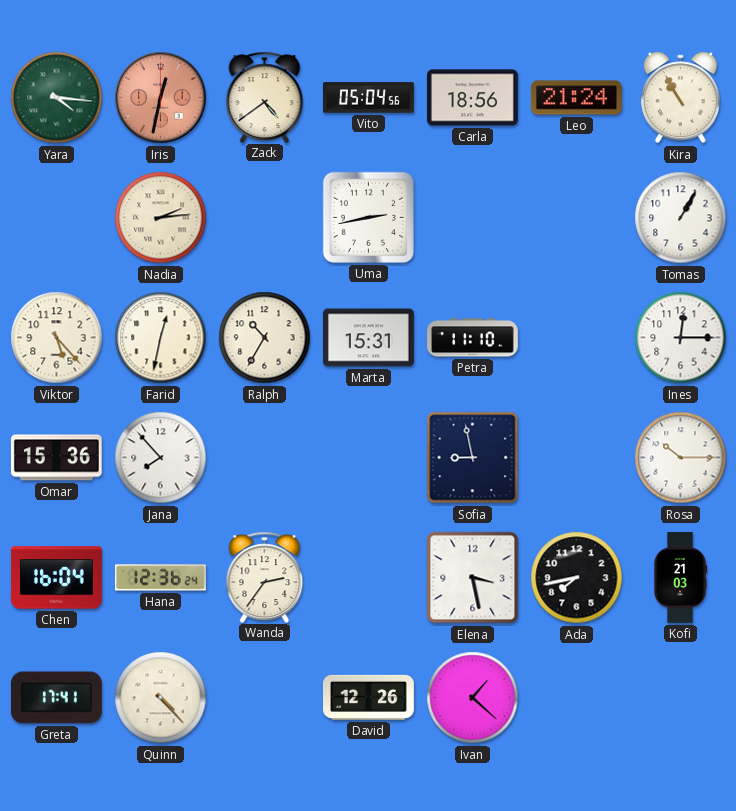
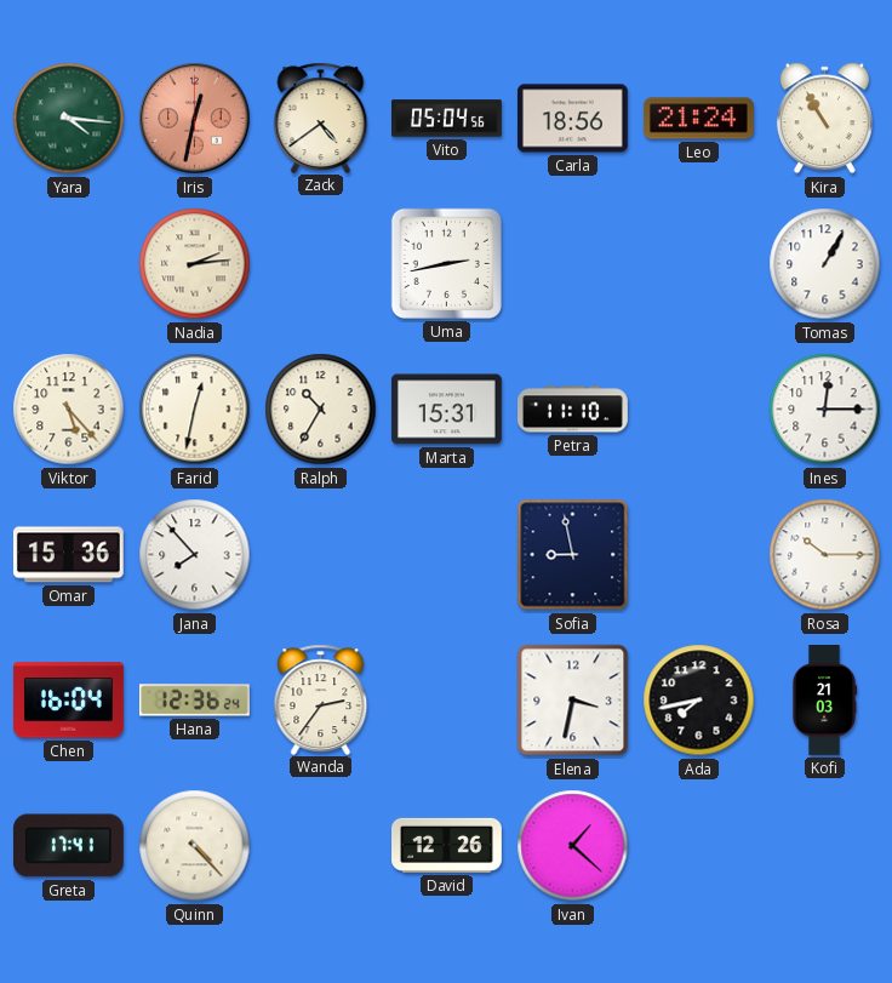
Elena: 3:28 -> 3:32 (573, 701)
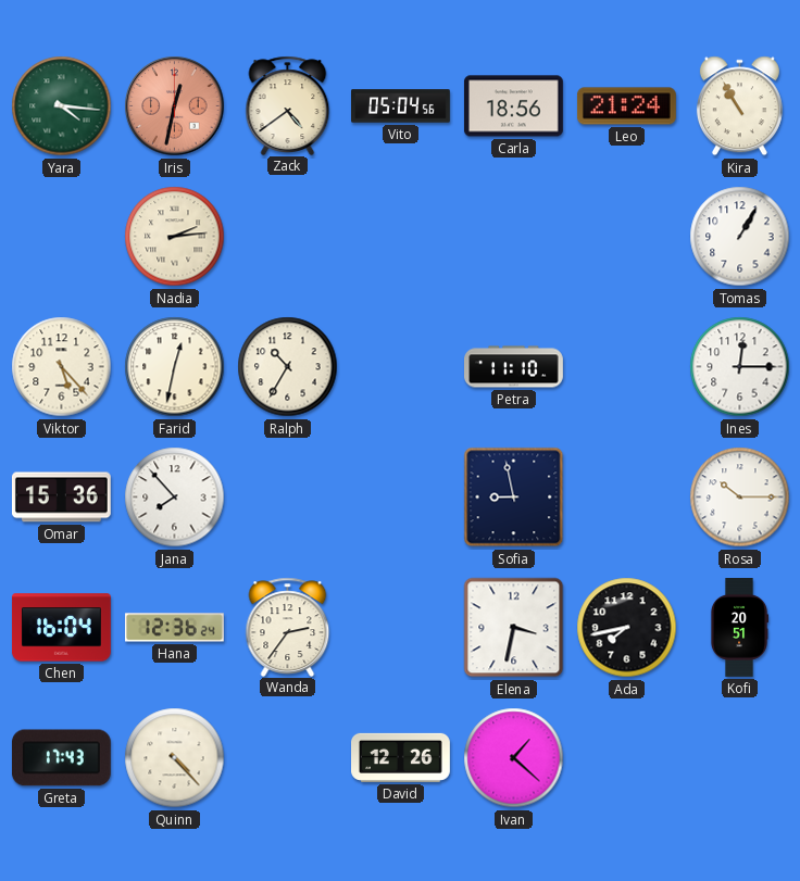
Uma: 2:43 -> none (446, 263)
Marta: 15:31 -> none (447, 410)
Kofi: 21:03 -> 20:51 (739, 628)
Greta: 17:41 -> 17:43 (61, 758)
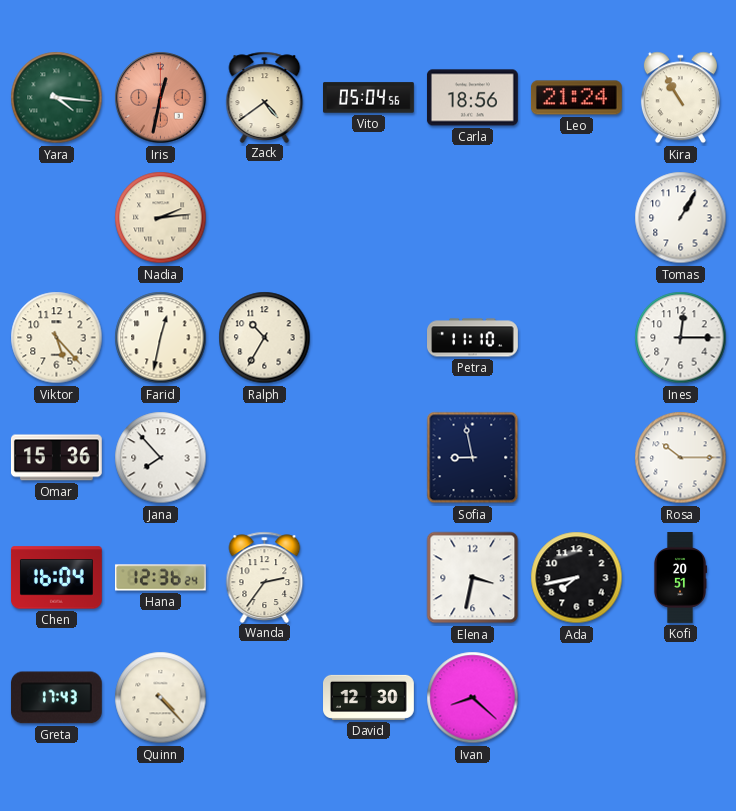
David: 12:26 -> 12:30 (369, 697)
Ivan: 1:22 -> 8:22 (473, 698)
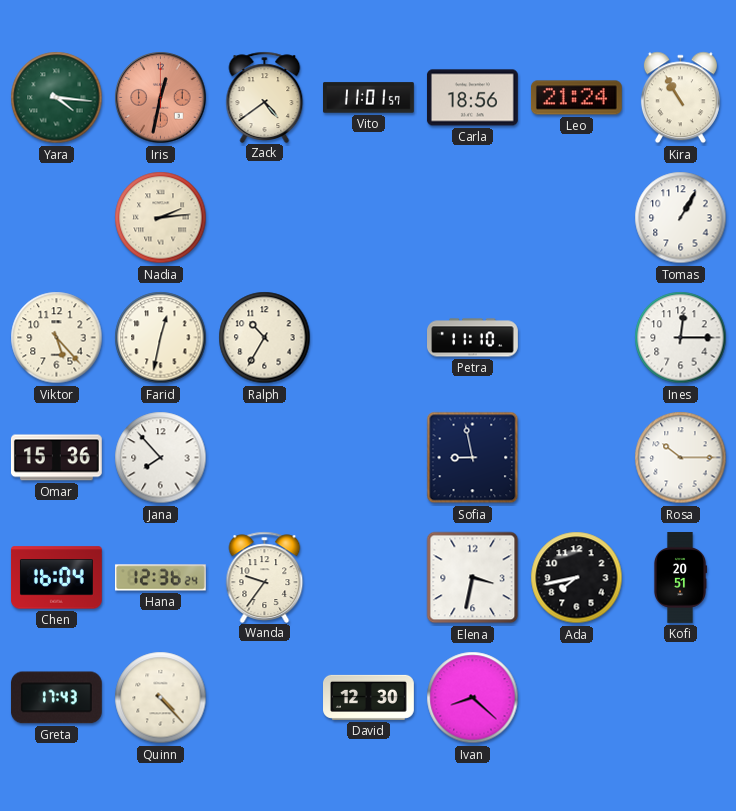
Vito: 05:04 -> 11:01 (369, 98)
Wanda: 2:36 -> 9:36 (265, 577)
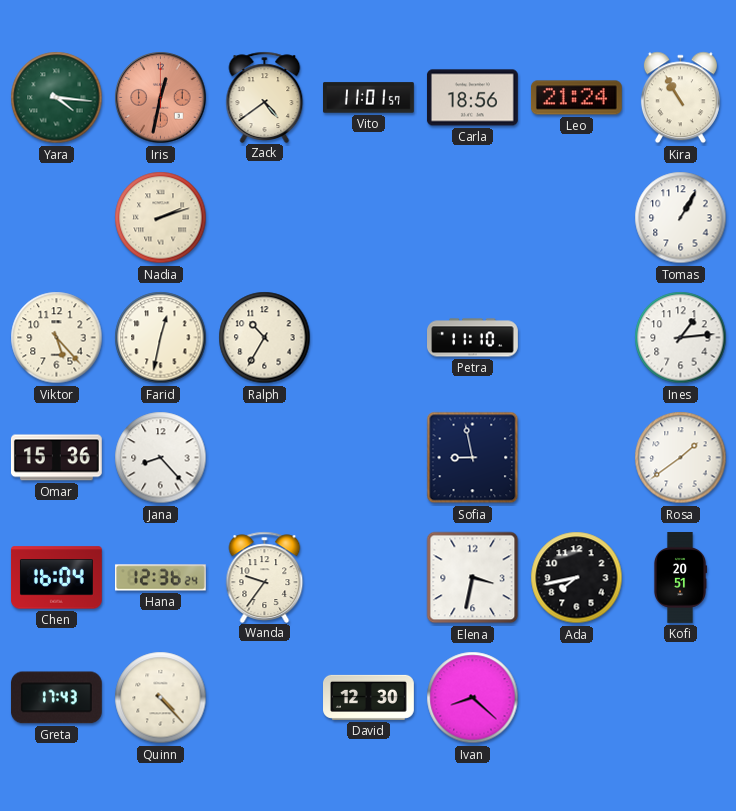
Nadia: 2:14 -> 2:12 (161, 218)
Ines: 12:15 -> 1:14 (681, 338)
Jana: 7:53 -> 8:23 (161, 458)
Rosa: 10:15 -> 1:39 (681, 458)
